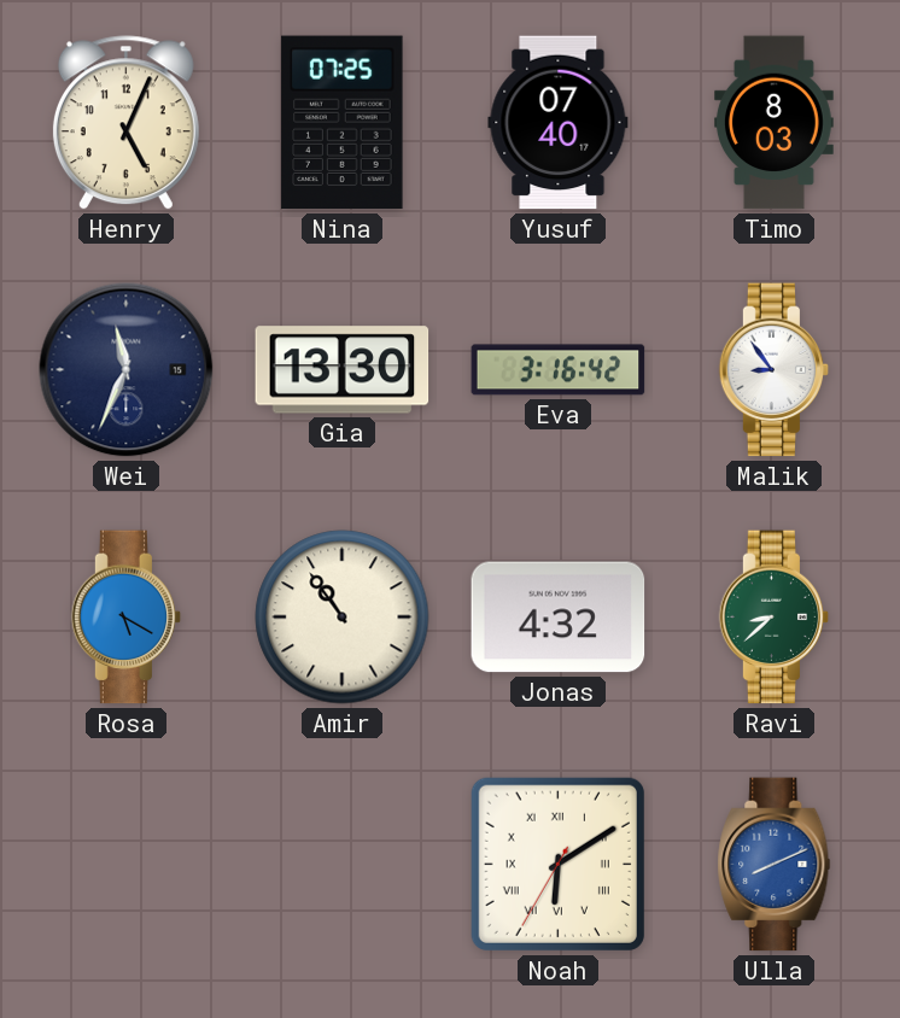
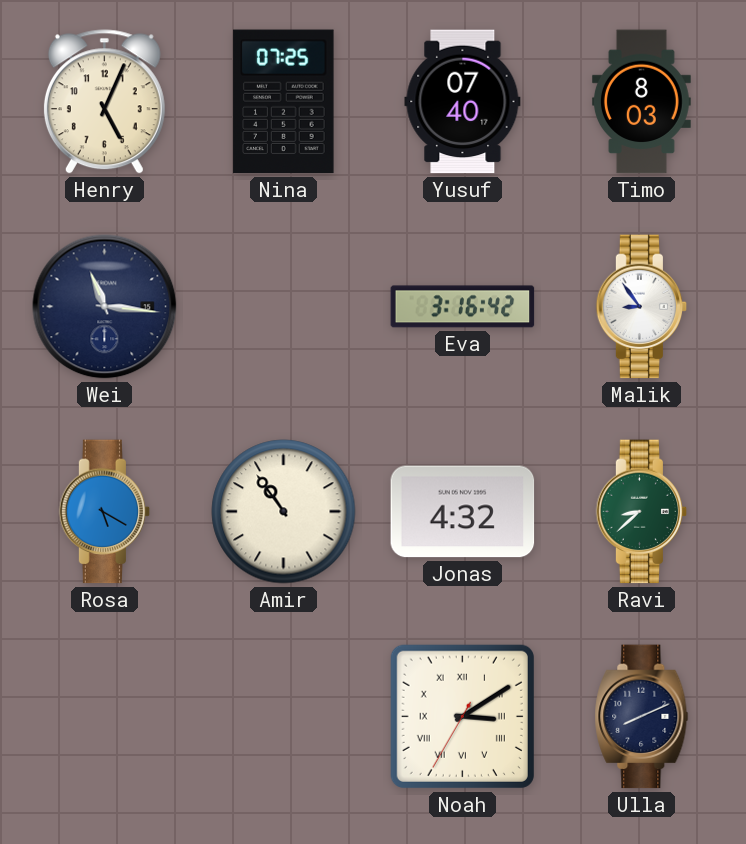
Wei: 11:34 -> 11:16 (105, 307)
Gia: 13:30 -> none (343, 370)
Noah: 6:09 -> 3:09 (462, 716)
Ulla dial: blue -> navy (642, 717)
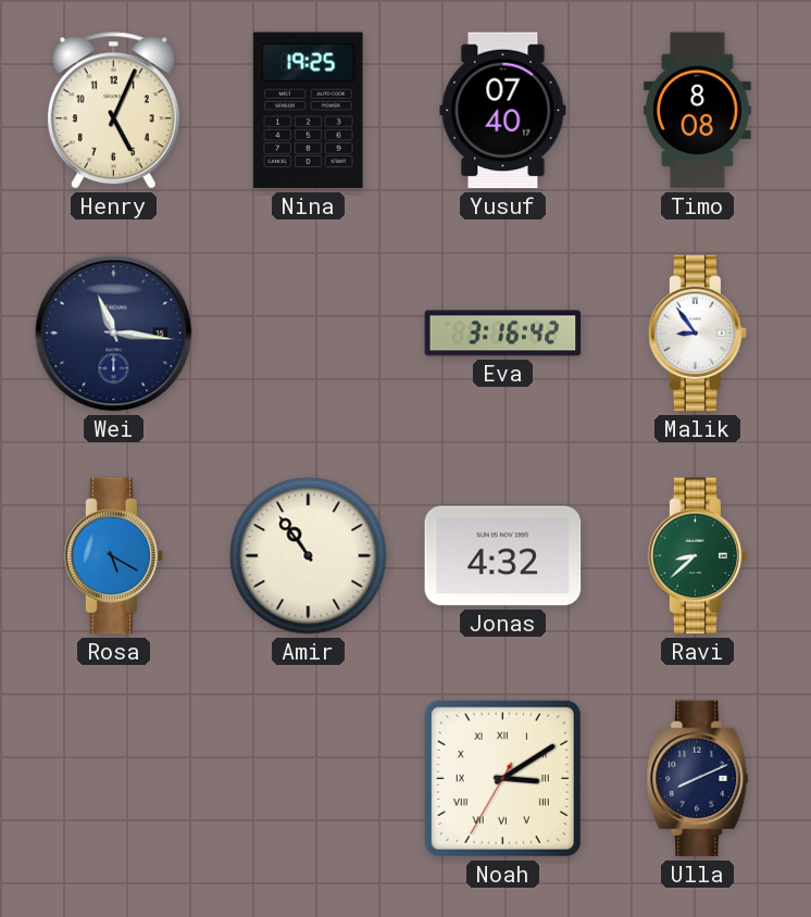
Nina: 07:25 -> 19:25 (309, 111)
Timo: 8:03 -> 8:08 (697, 111)
